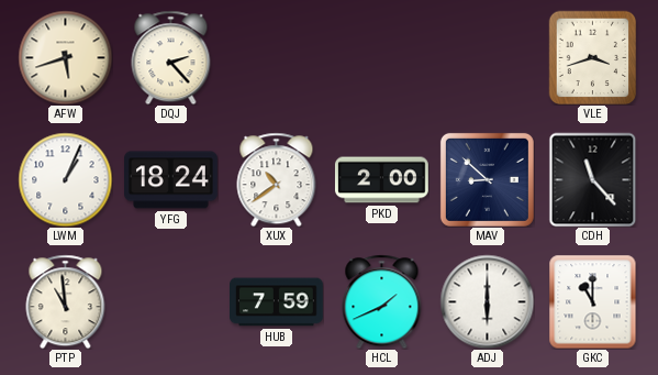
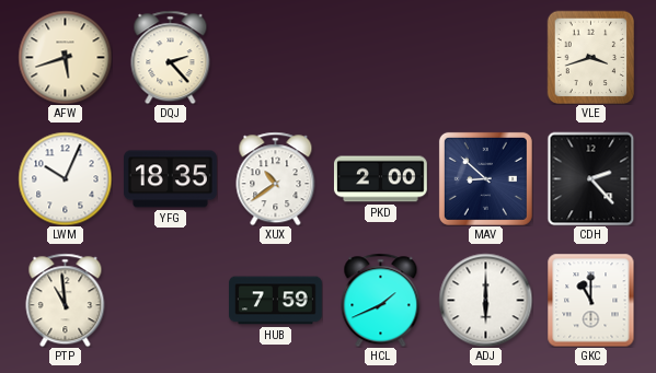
LWM: 1:04 -> 10:04 (65, 178)
YFG: 18:24 -> 18:35 (171, 179)
CDH: 11:23 -> 2:23 (591, 178)
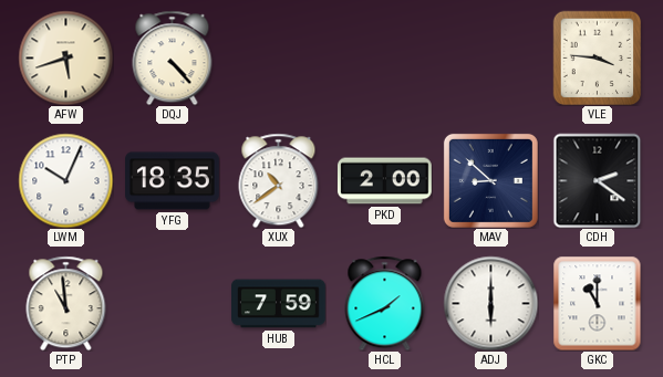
DQJ: 2:23 -> 4:23 (173, 57)
VLE: 3:42 -> 3:46 (598, 57)
CDH: 2:23 -> 2:21 (598, 180)
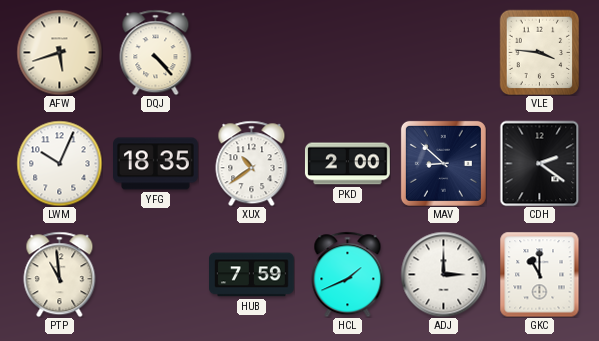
ADJ: 6:00 -> 3:00 (443, 274)
